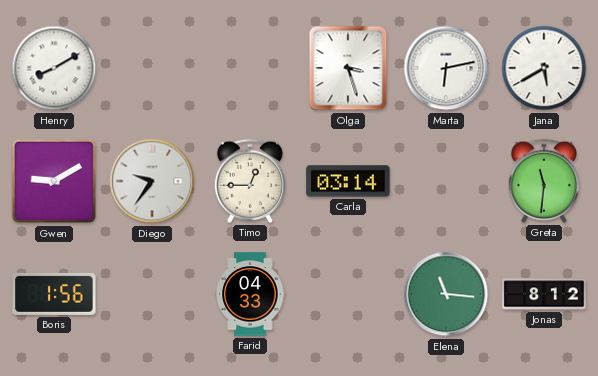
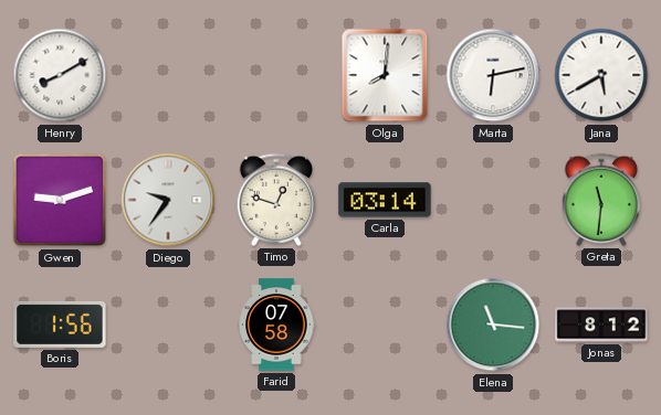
Olga: 3:27 -> 8:01 (385, 75)
Gwen: 9:10 -> 9:12 (59, 200)
Timo: 12:45 -> 12:48 (276, 200)
Farid: 04:33 -> 07:58 (276, 324)
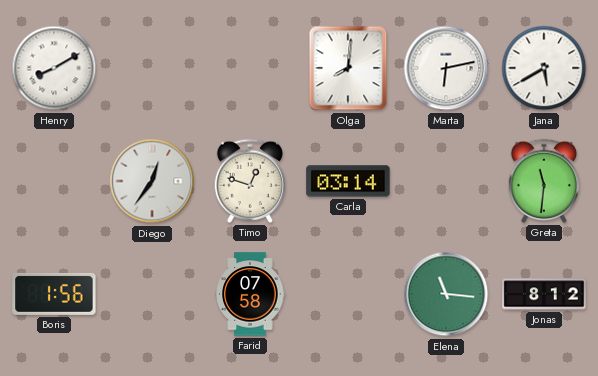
Gwen: 9:12 -> none (59, 200)
Diego: 9:36 -> 12:36 (152, 181)
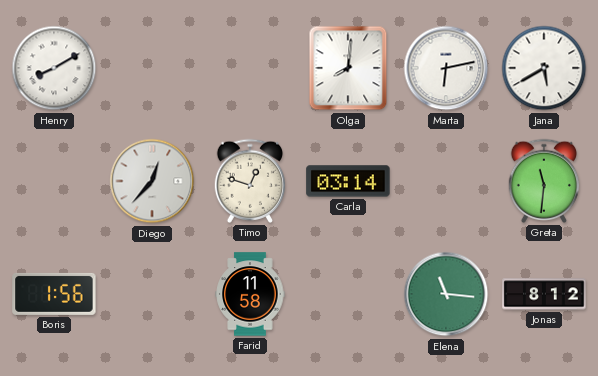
Diego: 12:36 -> 12:37 (152, 181)
Farid: 07:58 -> 11:58 (250, 294)
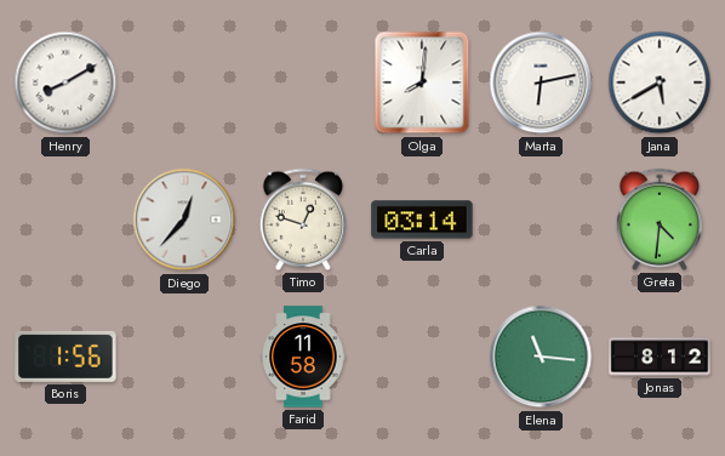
Greta: 11:31 -> 4:31 (660, 220)
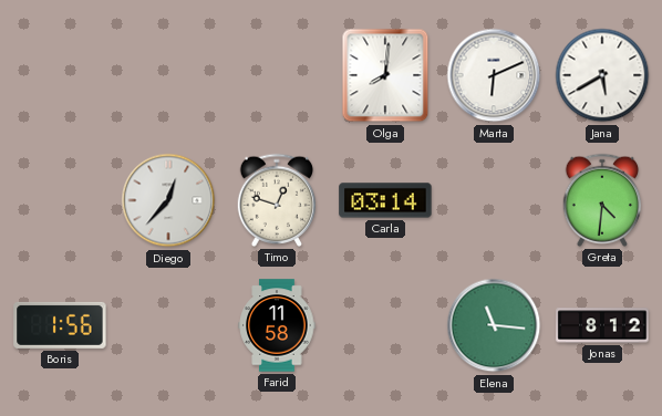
Henry: 8:10 -> none (65, 82)
Marta: 6:13 -> 6:11 (494, 75)
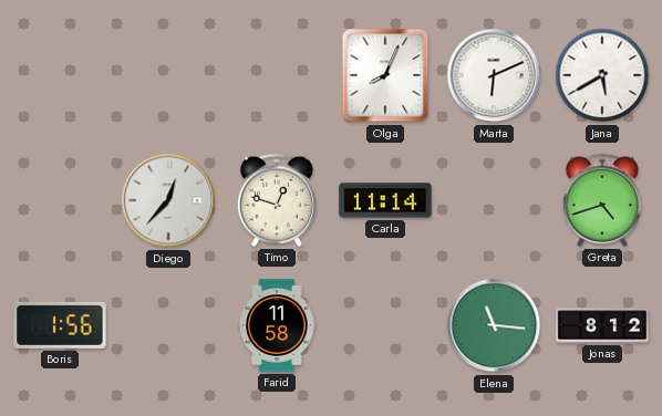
Olga: 8:01 -> 8:04 (385, 75)
Carla: 03:14 -> 11:14 (385, 200)
Greta: 4:31 -> 4:42 (602, 200)
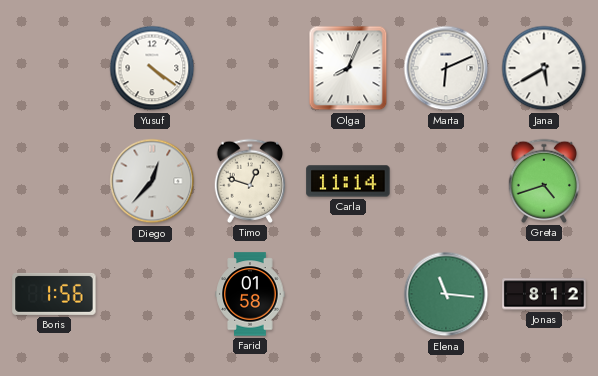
Yusuf: none -> 4:21 (152, 68)
Farid: 11:58 -> 01:58 (250, 294)
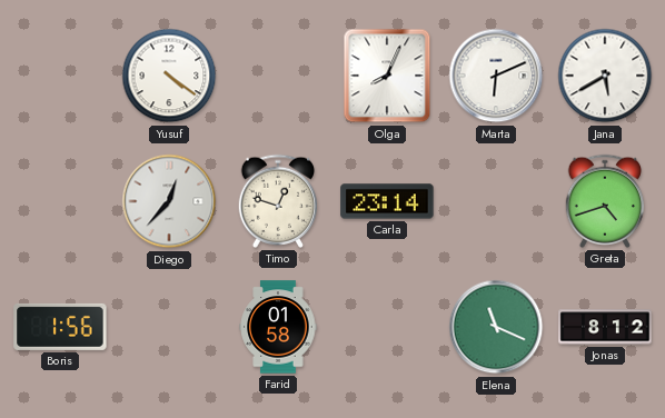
Carla: 11:14 -> 23:14 (387, 201)
Elena: 11:16 -> 11:19 (496, 327)
